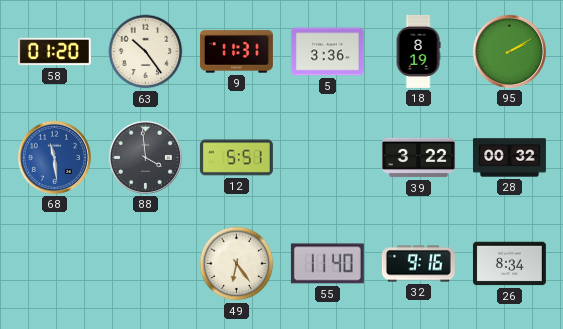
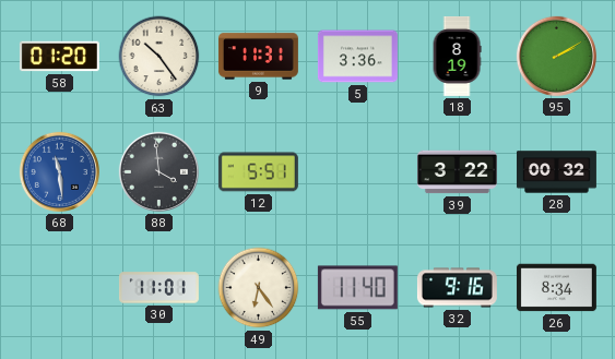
30: none -> 11:01 (158, 288)
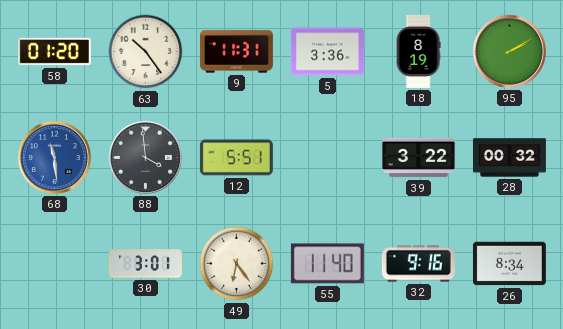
30: 11:01 -> 3:01 (145, 264)
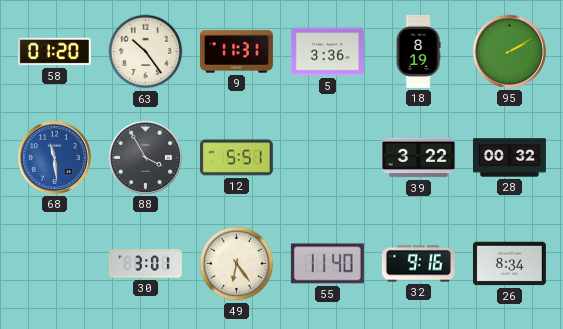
88: 3:59 -> 3:55 (145, 157)
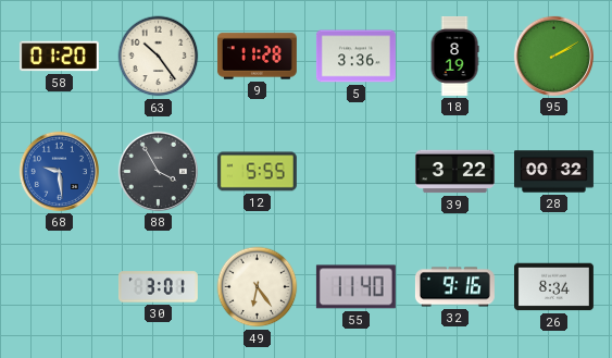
9: 11:31 -> 11:28 (257, 57)
68: 11:29 -> 9:29 (59, 171)
12: 5:51 -> 5:55 (257, 172)
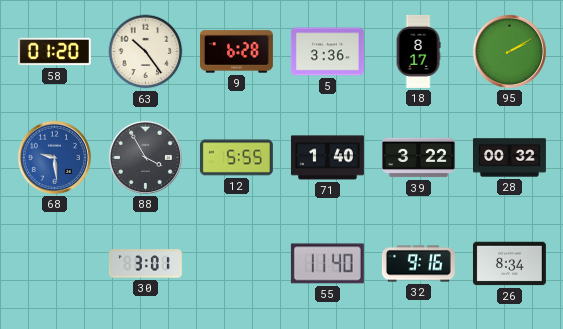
9: 11:28 -> 6:28 (236, 52)
18: 8:19 -> 8:17 (418, 51)
71: none -> 1:40 (327, 158)
49: 6:24 -> none (258, 287)
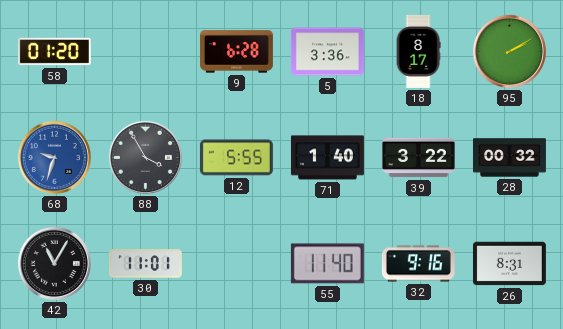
63: 10:24 -> none (146, 52)
68: 9:29 -> 9:33 (54, 157)
42: none -> 11:05 (54, 263)
30: 3:01 -> 11:01 (145, 264)
26: 8:34 -> 8:31 (509, 264)
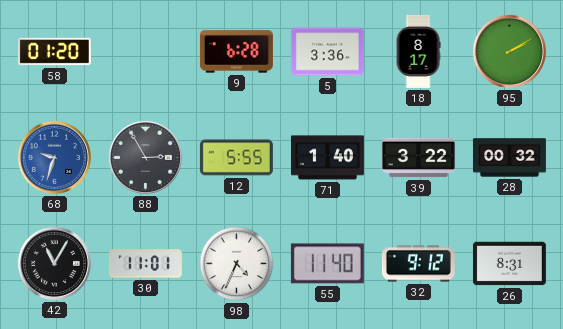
88: 3:55 -> 2:55 (145, 157)
98: none -> 4:34 (237, 264)
32: 9:16 -> 9:12 (418, 264)
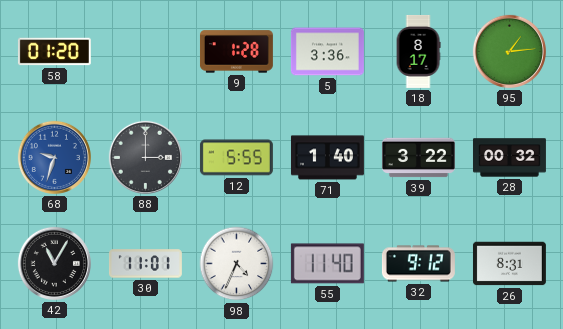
9: 6:28 -> 1:28 (236, 52)
95: 2:10 -> 1:14 (509, 51)
88: 2:55 -> 3:00 (145, 157)
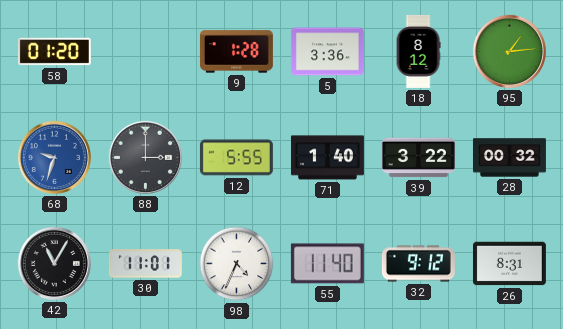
18: 8:17 -> 8:12 (418, 51)
